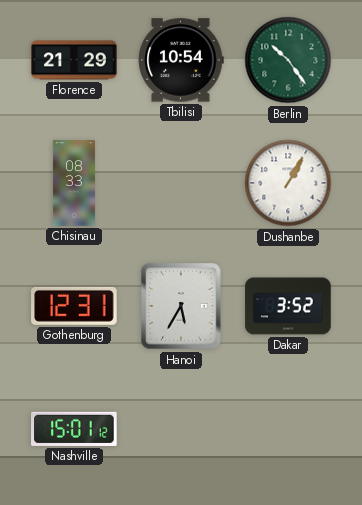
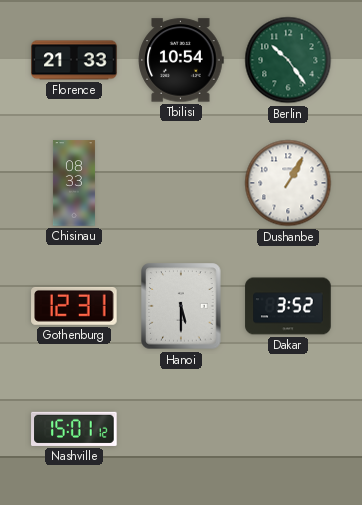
Florence: 21:29 -> 21:33 (74, 60)
Hanoi: 5:35 -> 5:30 (181, 306)
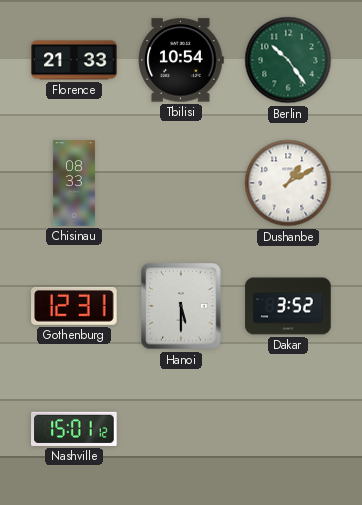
Dushanbe: 1:05 -> 1:10 (288, 183)
